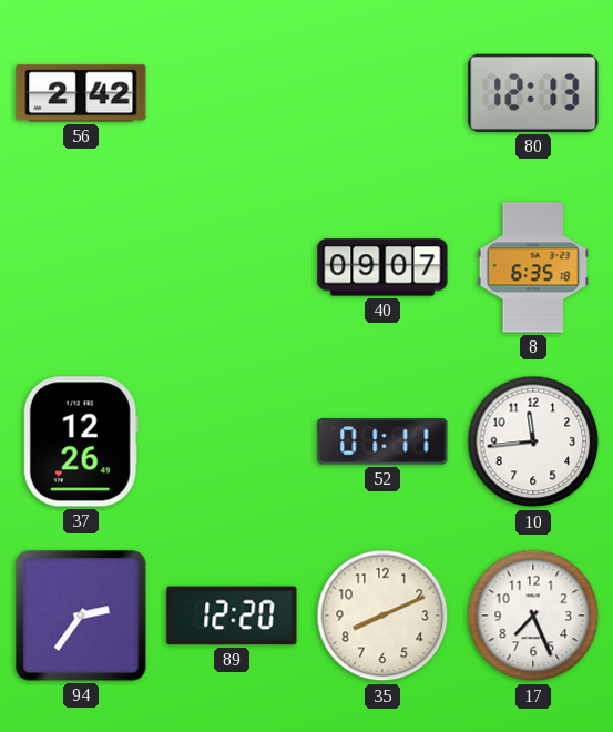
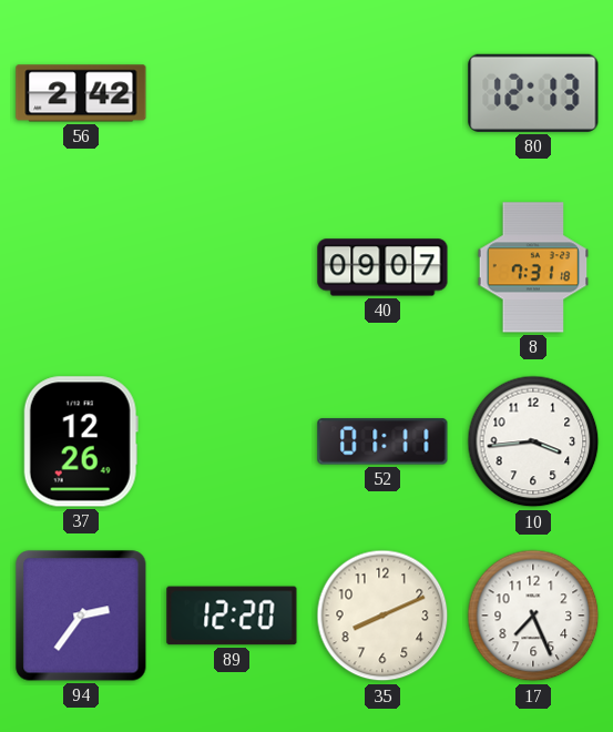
8: 6:35 -> 7:31 (533, 267)
10: 11:44 -> 3:44 (533, 441)
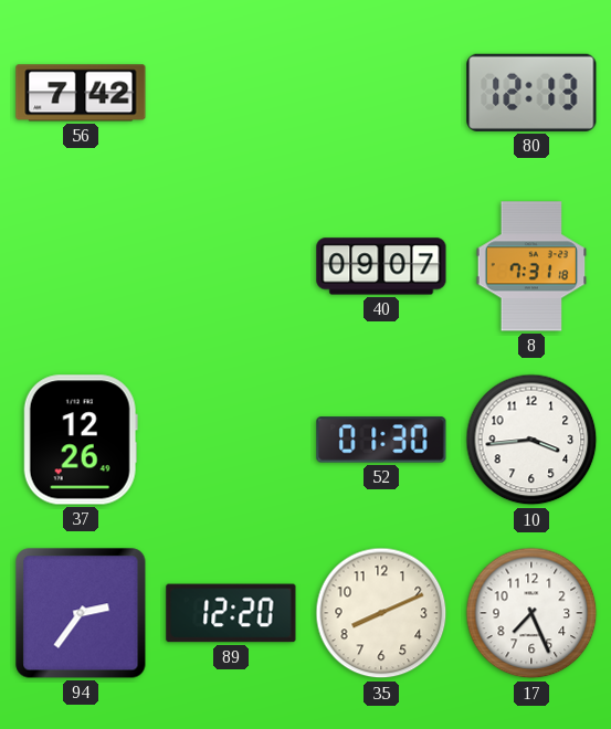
56: 2:42 -> 7:42 (81, 93)
52: 01:11 -> 01:30 (381, 440)
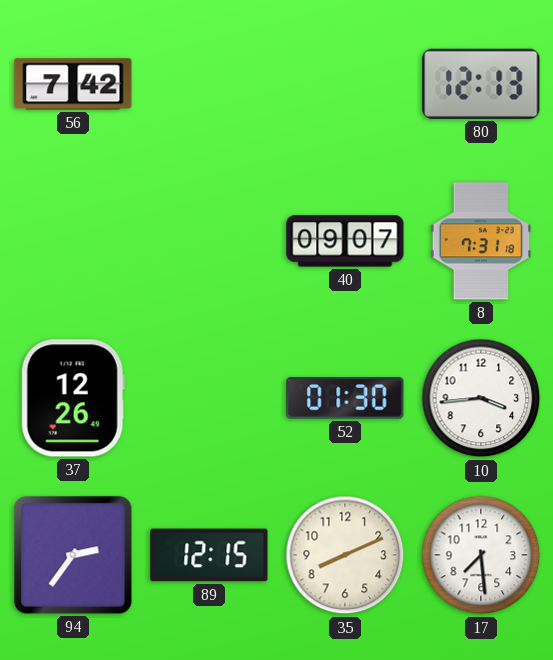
89: 12:20 -> 12:15 (209, 555)
17: 7:26 -> 7:29 (481, 555)
